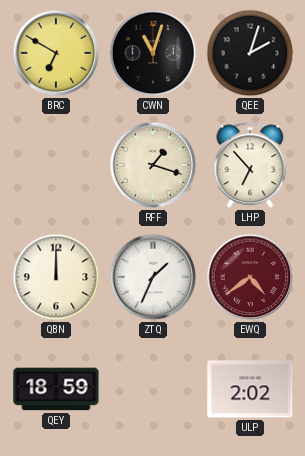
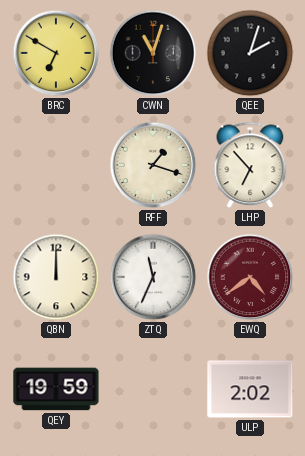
ZTQ: 1:34 -> 11:34 (153, 277)
QEY: 18:59 -> 19:59 (56, 389)
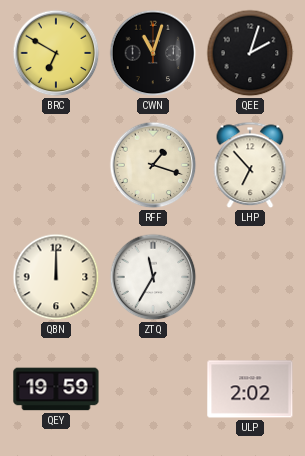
ZTQ: 11:34 -> 11:35 (153, 277)
EWQ: 4:39 -> none (250, 277)
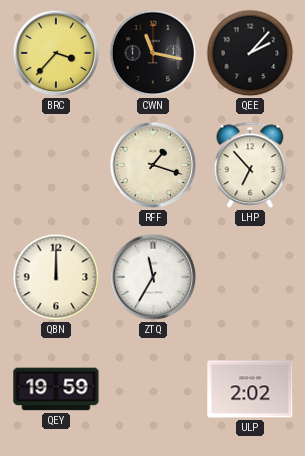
BRC: 6:50 -> 3:37 (56, 53)
CWN: 11:03 -> 11:17 (153, 53)
QEE: 2:03 -> 2:07 (250, 53)
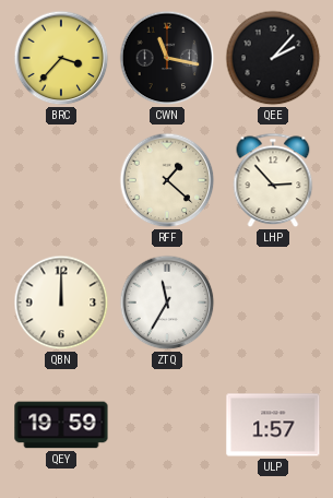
RFF: 1:18 -> 1:22 (167, 180)
LHP: 6:53 -> 2:53 (273, 180)
ULP: 2:02 -> 1:57 (273, 425)
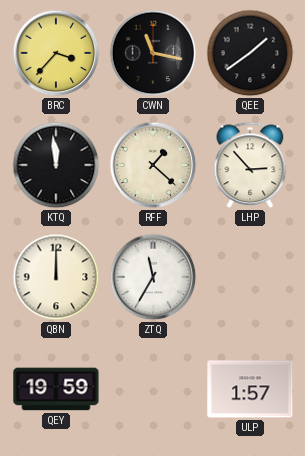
QEE: 2:07 -> 1:39 (250, 53)
KTQ: none -> 11:59 (56, 165)
